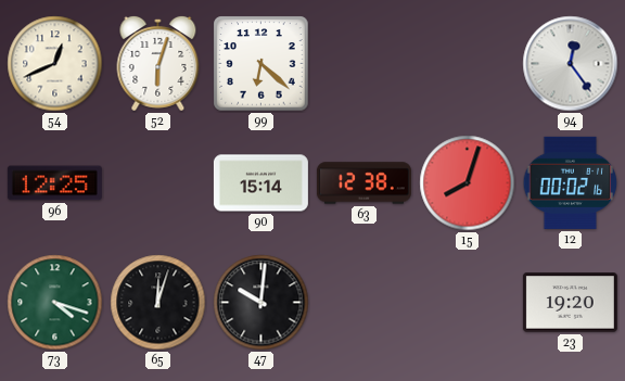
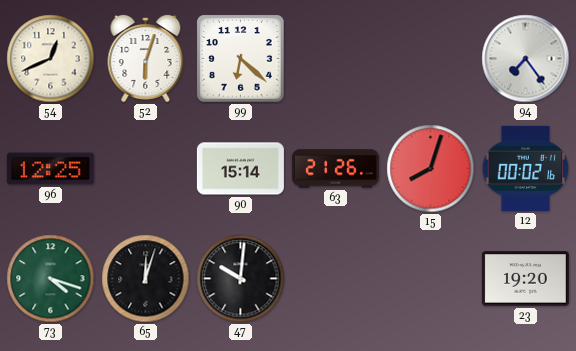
94: 12:24 -> 7:24 (526, 59)
63: 12:38 -> 21:26 (335, 169)
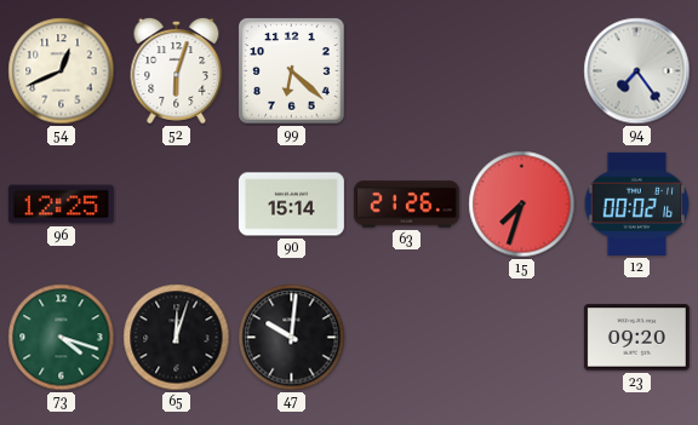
15: 8:03 -> 7:33 (522, 205)
23: 19:20 -> 09:20 (636, 338)
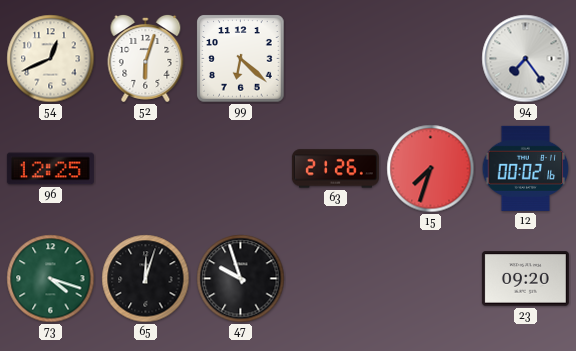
90: 15:14 -> none (291, 205)
47: 10:01 -> 9:57 (241, 279)
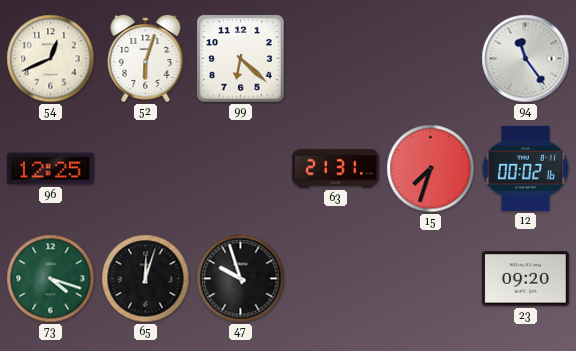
94: 7:24 -> 11:24 (526, 59)
63: 21:26 -> 21:31 (335, 169)
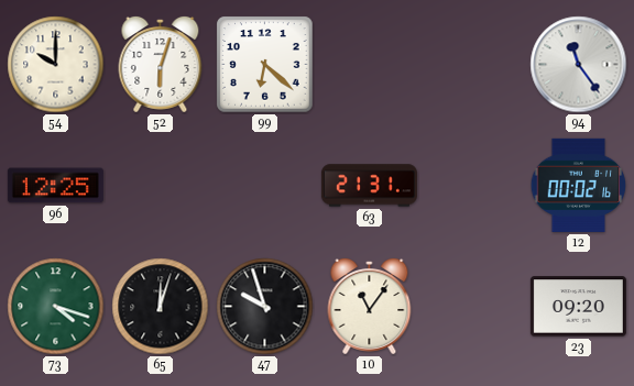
54: 12:41 -> 10:00 (56, 65)
15: 7:33 -> none (431, 169)
10: none -> 11:06 (370, 306)
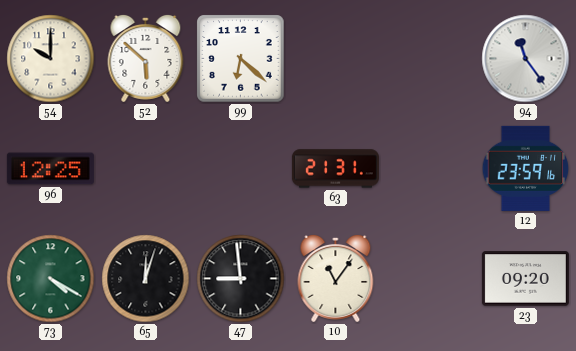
52: 6:03 -> 5:52 (146, 58)
12: 00:02 -> 23:59 (526, 168)
73: 4:18 -> 4:20 (51, 279)
47: 9:57 -> 8:59 (241, 279)
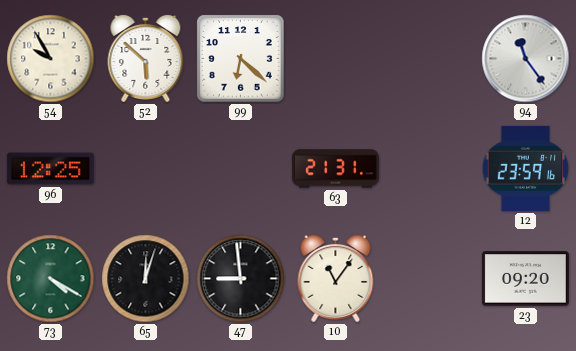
54: 10:00 -> 9:55 (51, 59)
